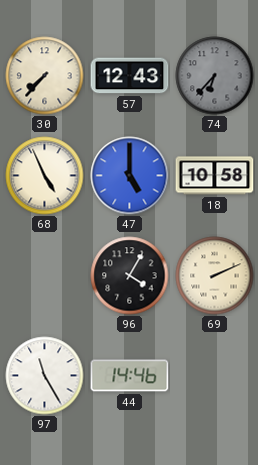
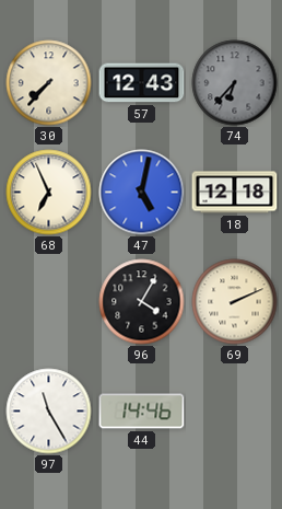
68: 4:56 -> 6:56 (49, 193)
47: 5:00 -> 5:02 (142, 193)
18: 10:58 -> 12:18 (235, 193)
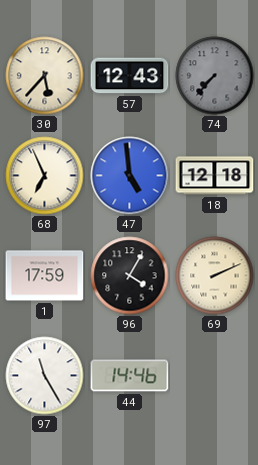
30: 7:37 -> 5:37 (45, 76)
74: 6:37 -> 7:37 (215, 76)
47: 5:02 -> 4:59 (130, 176)
1: none -> 17:59 (45, 276)
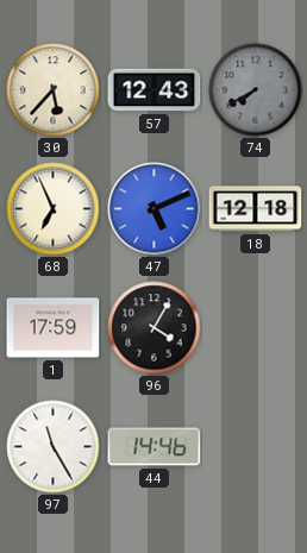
74: 7:37 -> 7:40 (256, 90)
47: 4:59 -> 5:11 (155, 209)
69: 2:11 -> none (215, 276)
